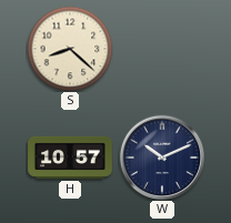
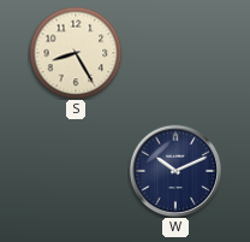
S: 8:22 -> 8:25 (76, 53)
H: 10:57 -> none (70, 158)
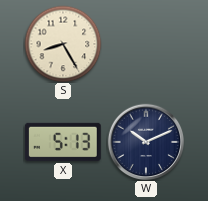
X: none -> 5:13 (63, 142)
